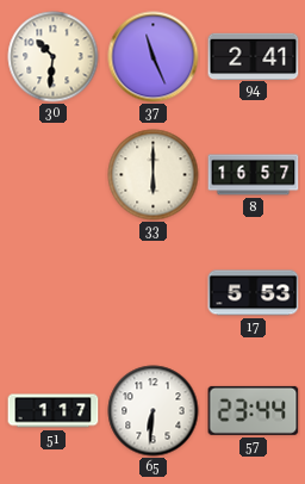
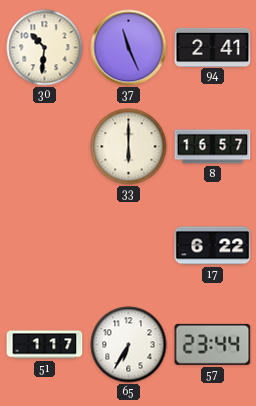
17: 5:53 -> 6:22 (213, 246)
65: 6:31 -> 6:35 (129, 345)
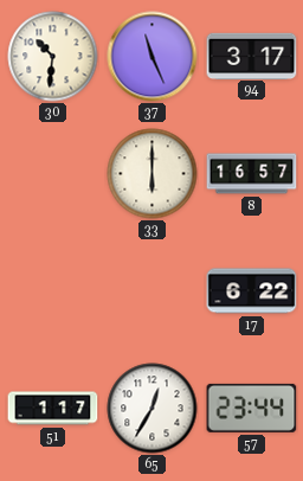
94: 2:41 -> 3:17 (252, 56)
65: 6:35 -> 12:35 (153, 409)
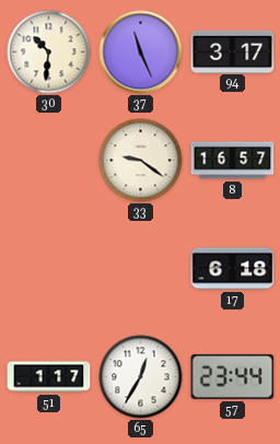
33: 6:00 -> 9:21 (141, 161)
17: 6:22 -> 6:18 (233, 269)
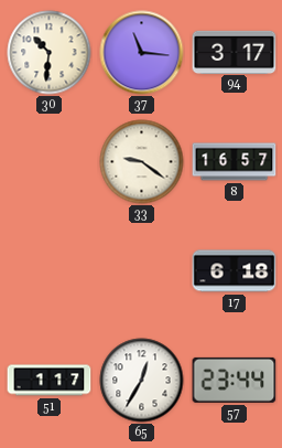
37: 11:26 -> 11:16 (142, 53)
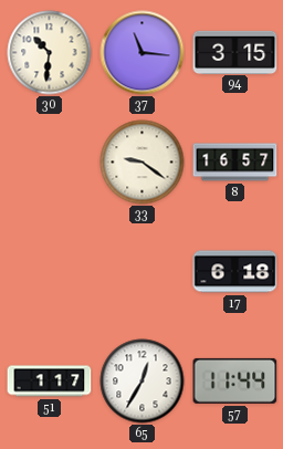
94: 3:17 -> 3:15 (235, 52)
57: 23:44 -> 11:44 (235, 380)
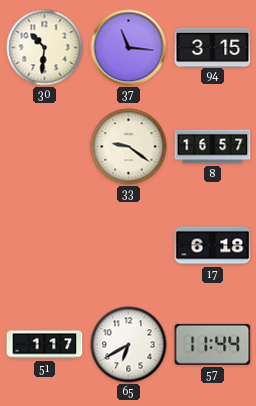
65: 12:35 -> 6:40 (129, 345)
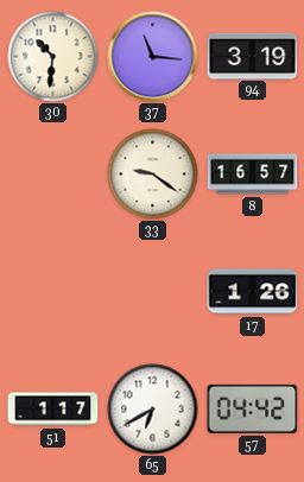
94: 3:15 -> 3:19 (253, 56)
17: 6:18 -> 1:26 (253, 292)
57: 11:44 -> 04:42 (253, 408)
